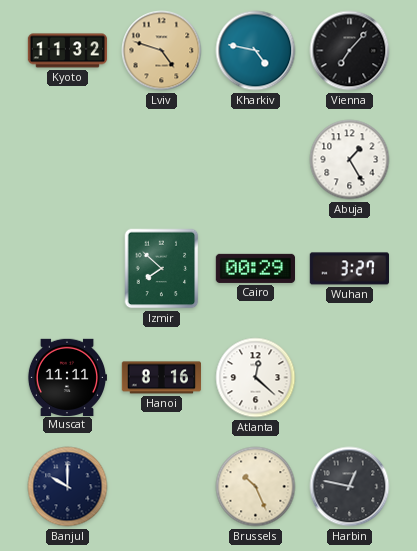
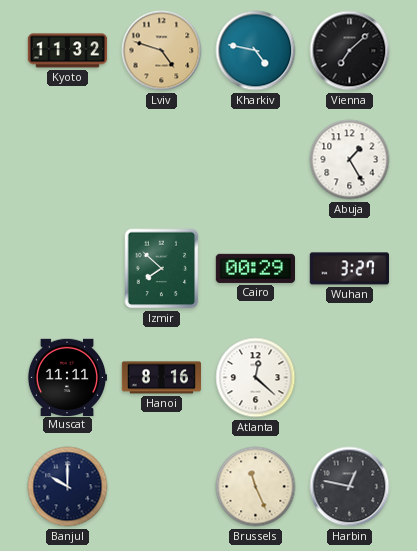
Vienna: 7:07 -> 7:08 (350, 51)
Brussels: 10:26 -> 11:26 (256, 487)
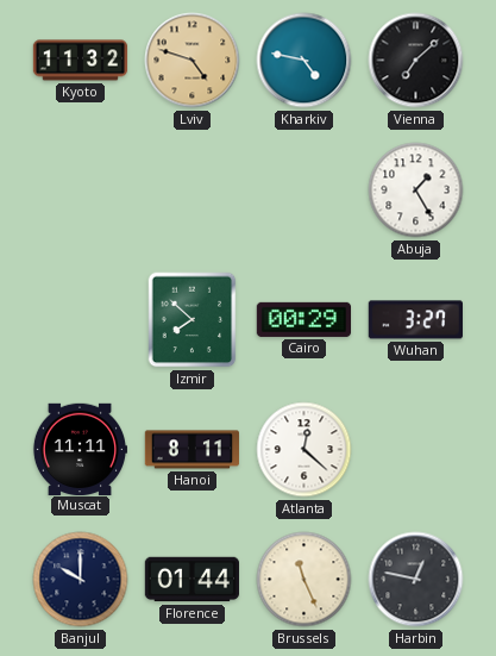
Hanoi: 8:16 -> 8:11 (192, 450)
Florence: none -> 01:44 (192, 580)
